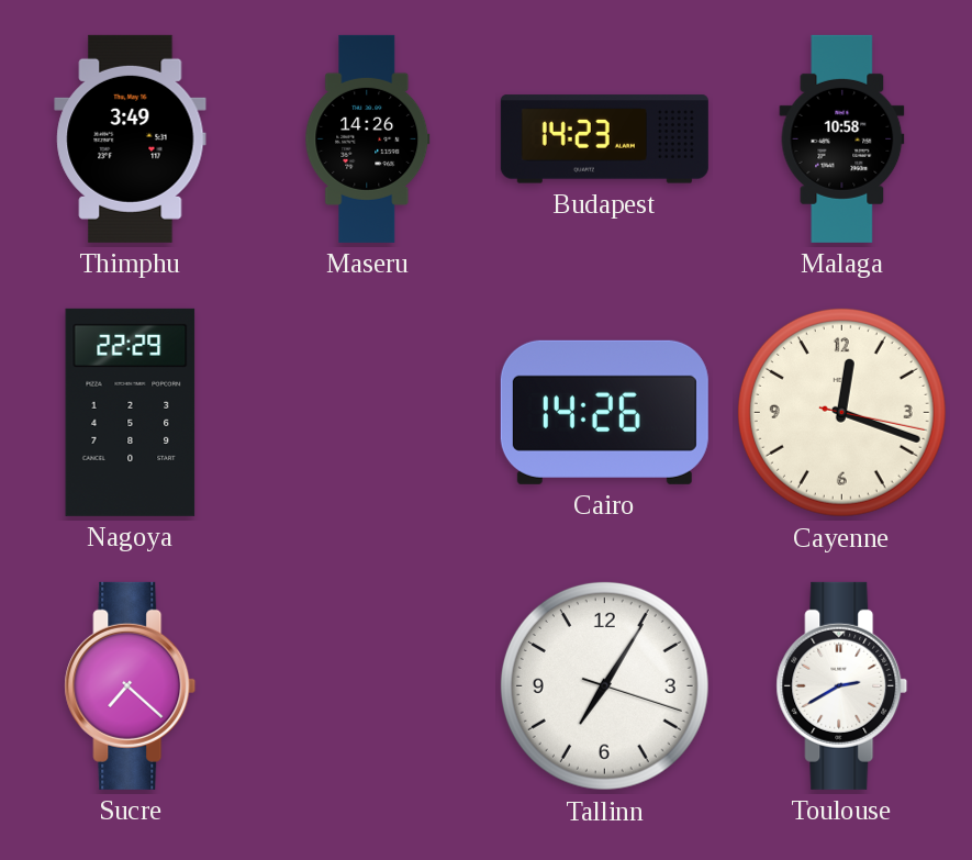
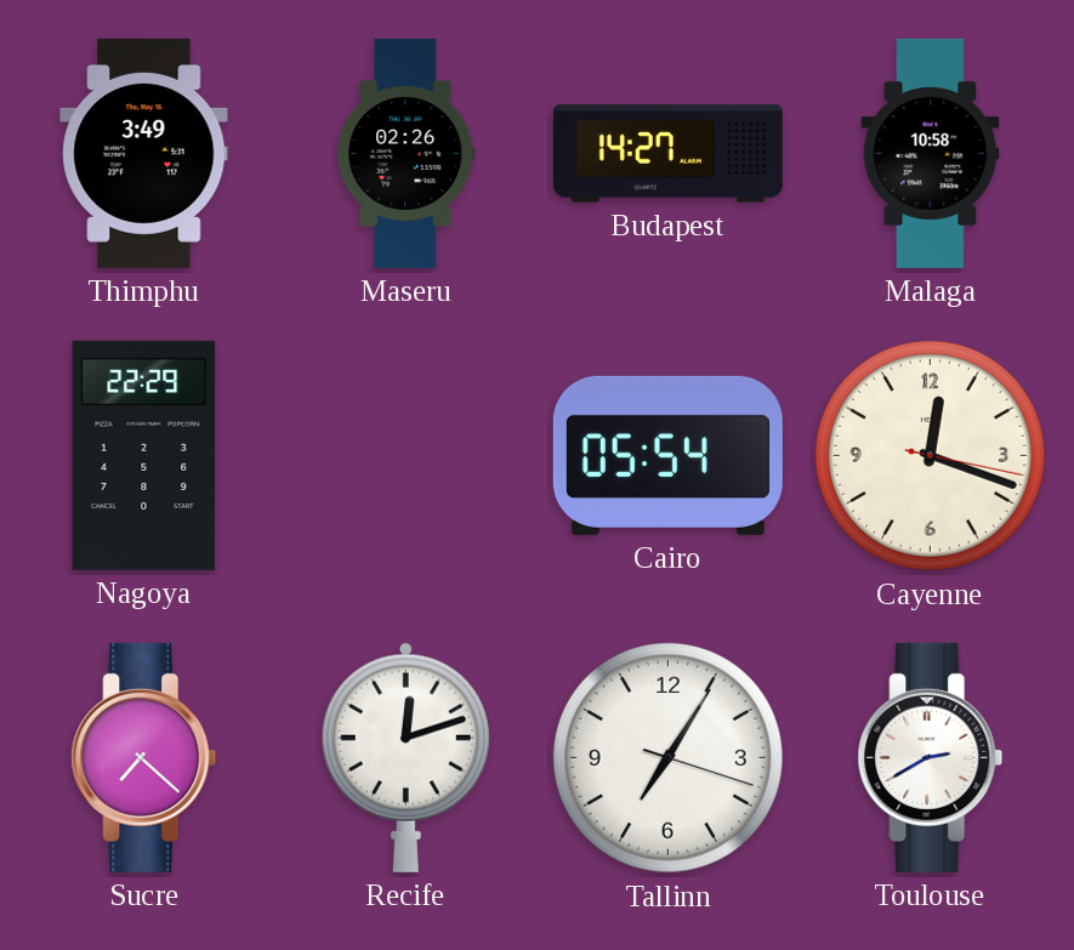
Maseru: 14:26 -> 02:26 (407, 153)
Budapest: 14:23 -> 14:27 (667, 154)
Cairo: 14:26 -> 05:54 (667, 455)
Recife: none -> 12:12 (405, 757)
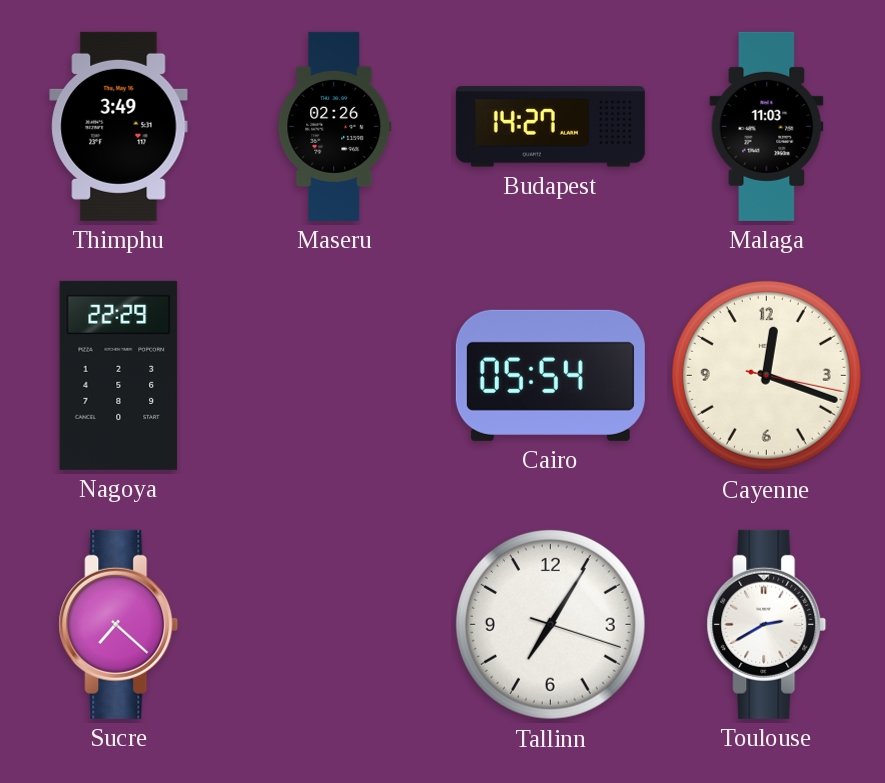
Malaga: 10:58 -> 11:03 (767, 126)
Recife: 12:12 -> none (405, 757)
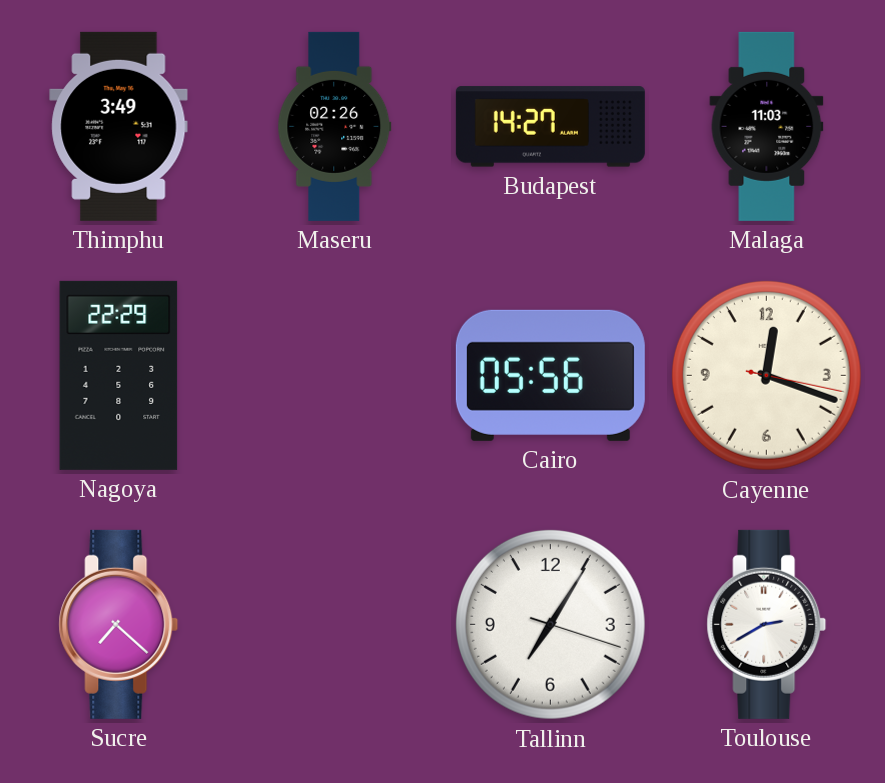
Cairo: 05:54 -> 05:56 (550, 375)
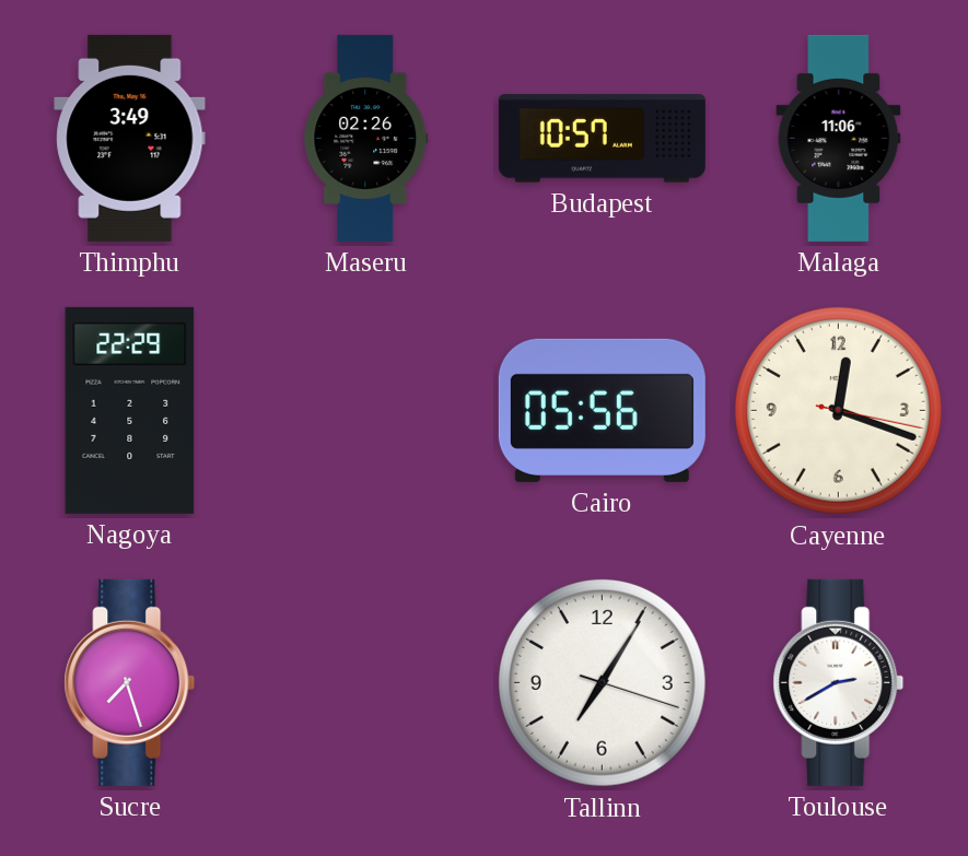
Budapest: 14:27 -> 10:57 (602, 139)
Malaga: 11:03 -> 11:06 (839, 138)
Sucre: 7:22 -> 7:27 (130, 682)
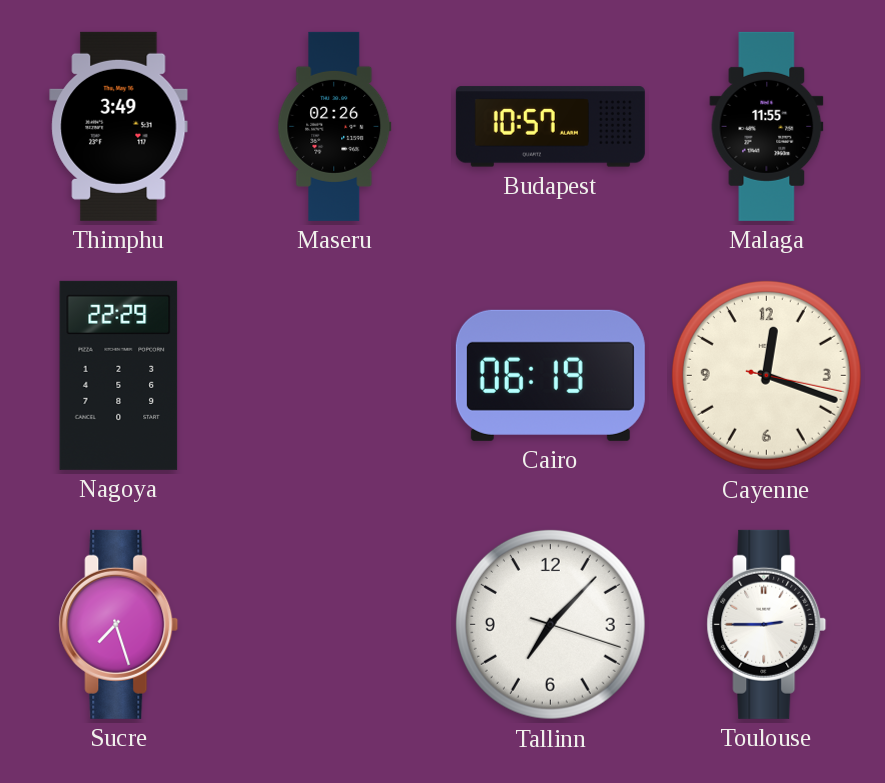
Malaga: 11:06 -> 11:55 (767, 126)
Cairo: 05:56 -> 06:19 (550, 375)
Tallinn: 7:05 -> 7:07 (550, 624)
Toulouse: 2:40 -> 2:45 (767, 624)
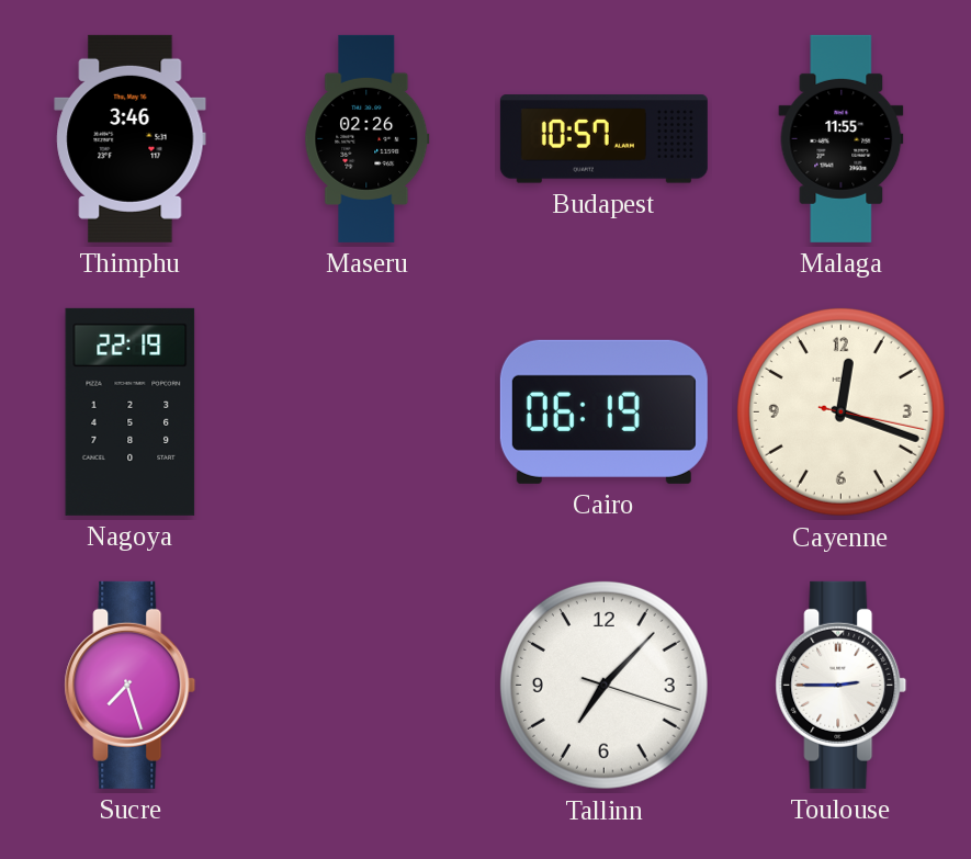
Thimphu: 3:49 -> 3:46 (131, 138)
Nagoya: 22:29 -> 22:19 (131, 411)
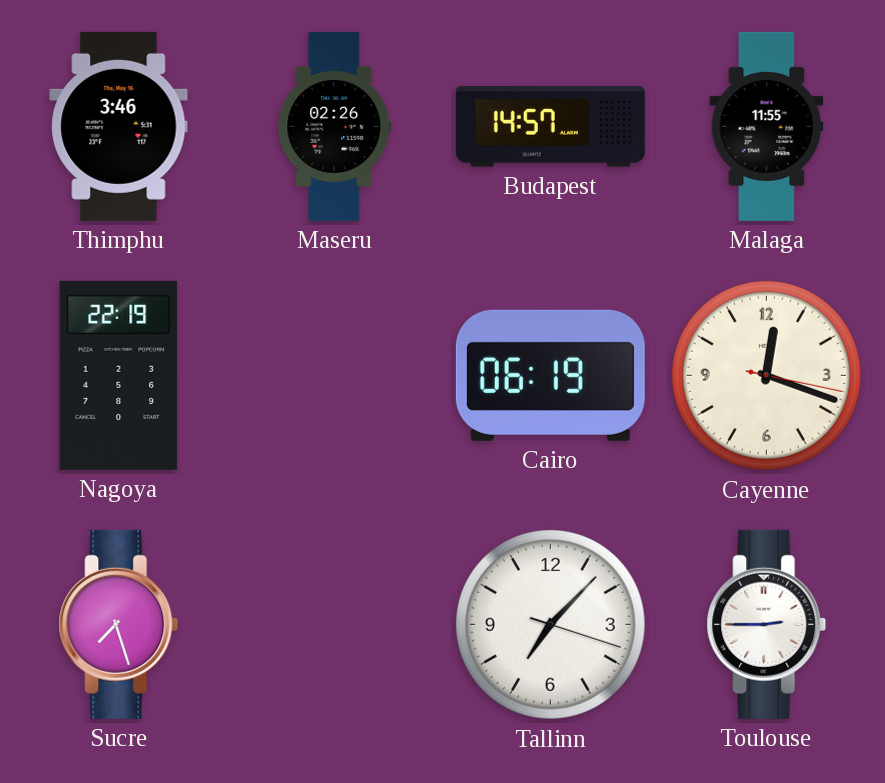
Budapest: 10:57 -> 14:57 (550, 127)
